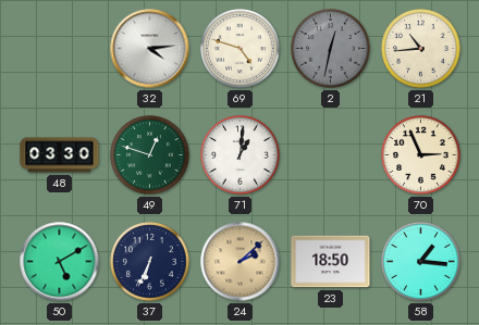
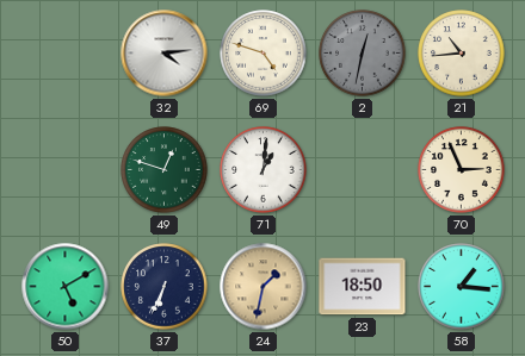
48: 03:30 -> none (60, 155)
24: 2:08 -> 1:32 (264, 287)
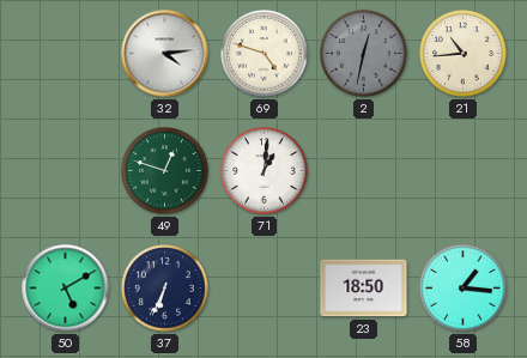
70: 2:56 -> none (462, 170)
24: 1:32 -> none (264, 287)
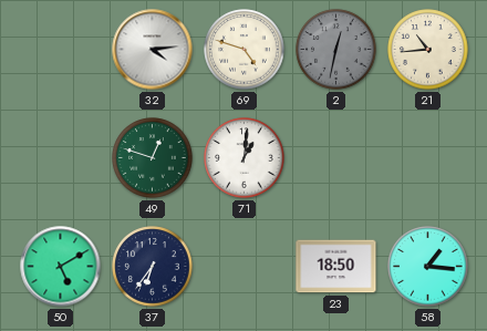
37: 6:34 -> 6:36 (153, 267)
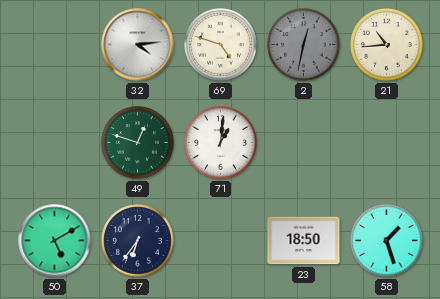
58: 1:16 -> 1:27 (387, 241)
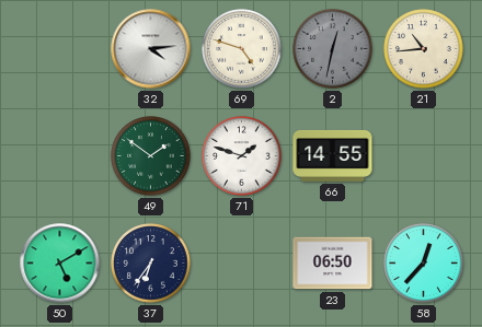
49: 12:48 -> 1:51 (151, 156)
71: 1:01 -> 1:48 (242, 156)
66: none -> 14:55 (333, 155)
23: 18:50 -> 06:50 (333, 264)
58: 1:27 -> 12:37 (424, 264)
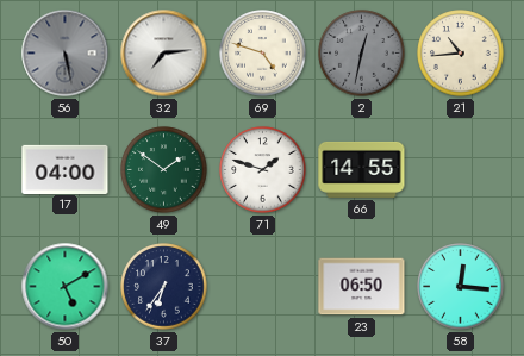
56: none -> 5:28 (65, 54)
32: 4:14 -> 7:14 (164, 54)
17: none -> 04:00 (65, 169)
58: 12:37 -> 12:16 (461, 287)
